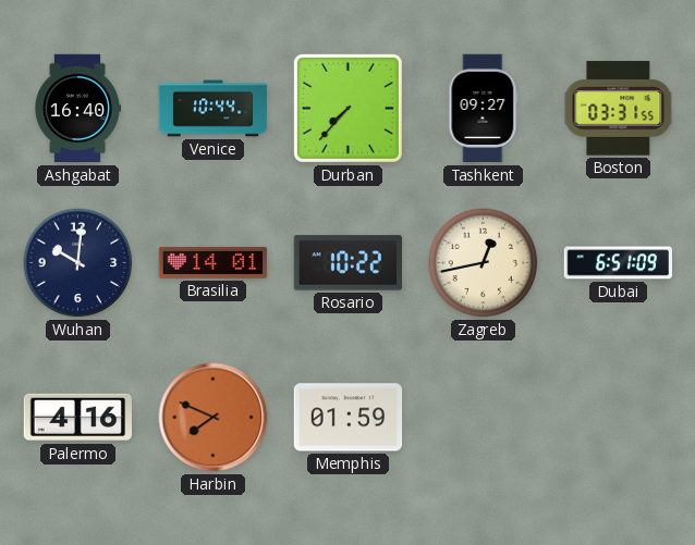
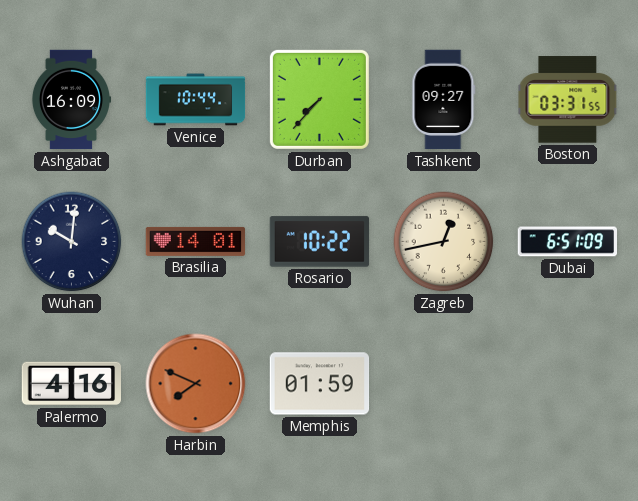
Ashgabat: 16:40 -> 16:09 (70, 100)
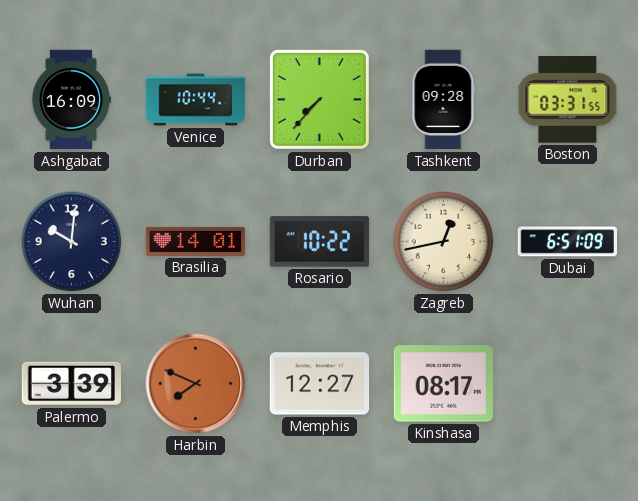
Tashkent: 09:27 -> 09:28 (444, 100)
Palermo: 4:16 -> 3:39 (71, 384)
Memphis: 01:59 -> 12:27 (320, 384)
Kinshasa: none -> 08:17 (443, 384)
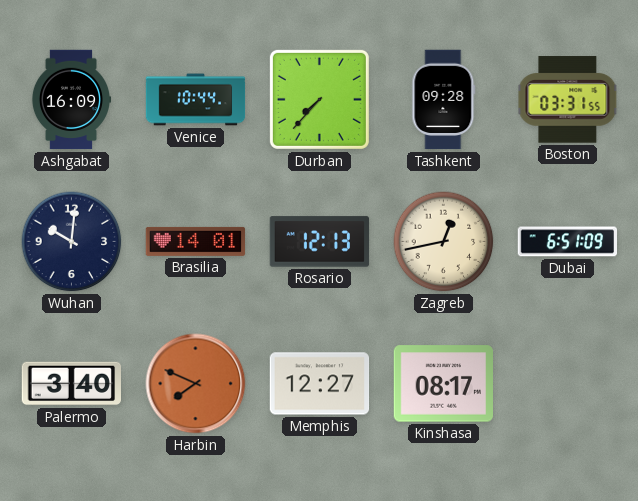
Rosario: 10:22 -> 12:13 (320, 242)
Palermo: 3:39 -> 3:40 (71, 384)
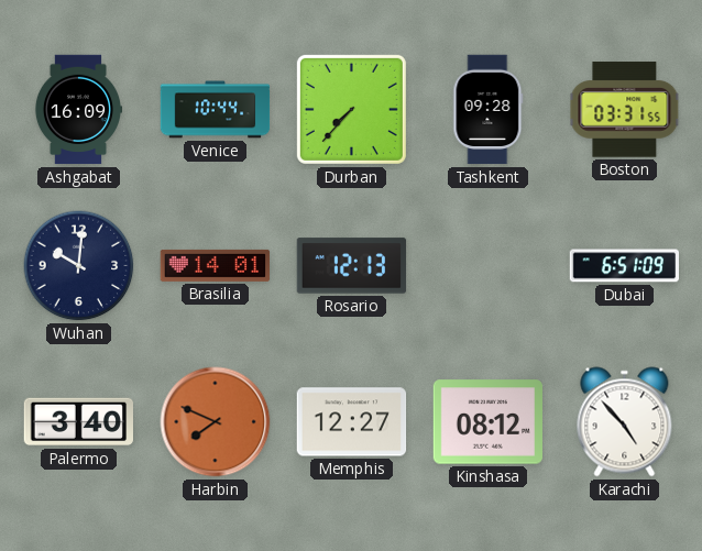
Zagreb: 12:43 -> none (444, 242)
Kinshasa: 08:17 -> 08:12 (487, 422)
Karachi: none -> 4:53 (625, 422)
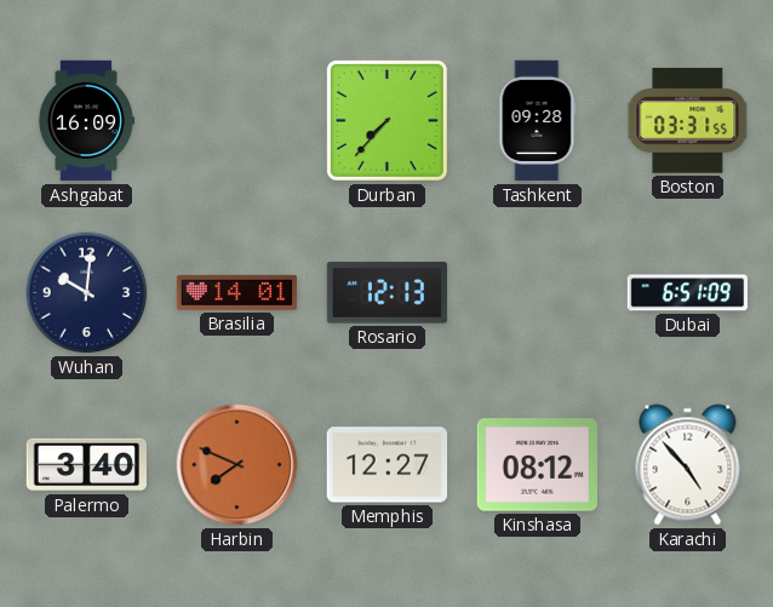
Venice: 10:44 -> none (216, 110)
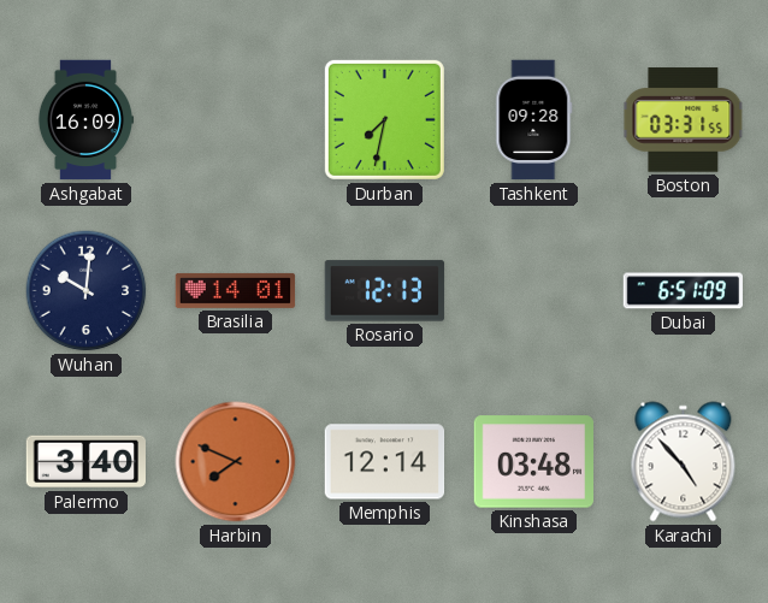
Durban: 7:37 -> 7:32 (384, 119)
Memphis: 12:27 -> 12:14 (385, 462)
Kinshasa: 08:12 -> 03:48 (533, 462)
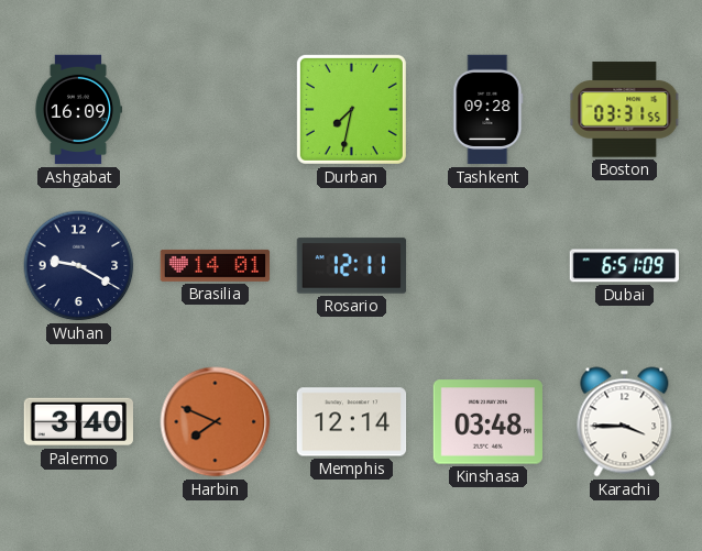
Wuhan: 10:01 -> 9:20 (79, 266)
Rosario: 12:13 -> 12:11 (352, 266)
Karachi: 4:53 -> 3:45 (625, 422)
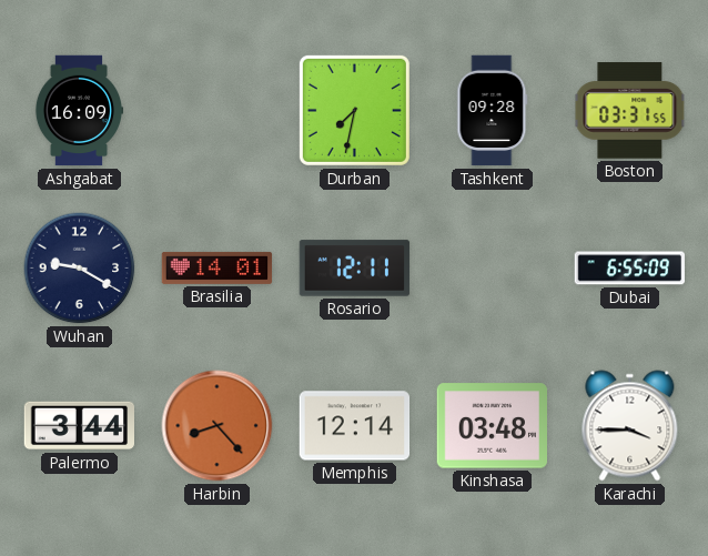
Dubai: 6:51 -> 6:55 (629, 269)
Palermo: 3:40 -> 3:44 (79, 426)
Harbin: 7:49 -> 8:23 (218, 426)
